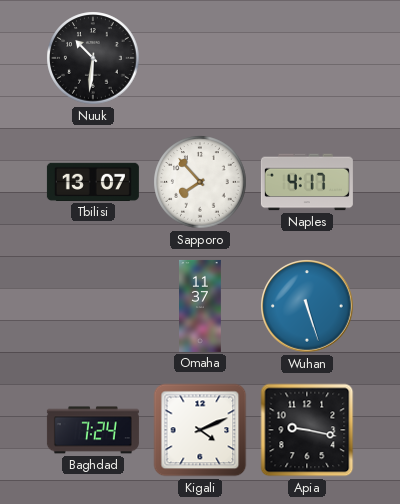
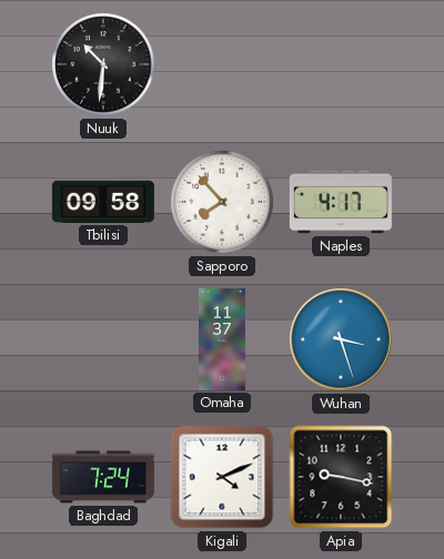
Tbilisi: 13:07 -> 09:58 (103, 202)
Wuhan: 5:27 -> 3:27 (342, 341)
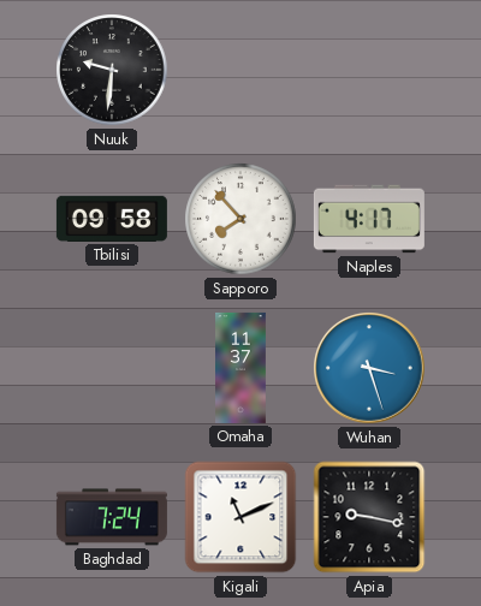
Nuuk: 10:31 -> 9:31 (112, 70)
Kigali: 4:11 -> 11:11 (240, 517)
